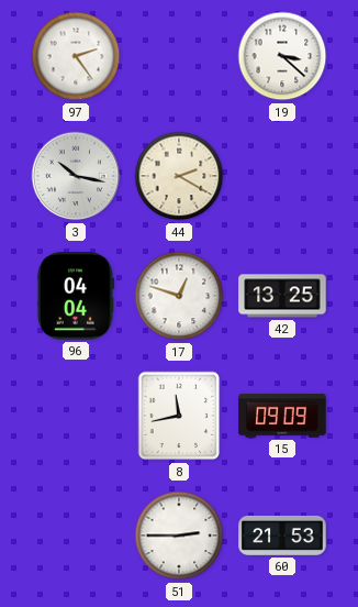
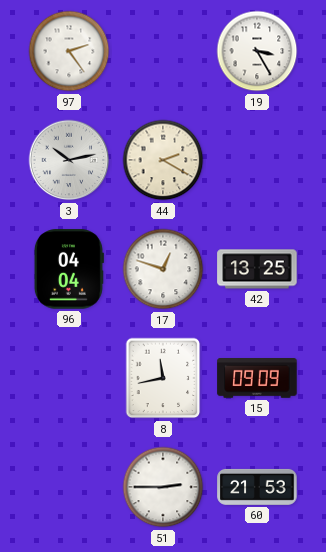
19: 3:22 -> 3:25 (257, 51)
3: 10:17 -> 10:13 (69, 160)
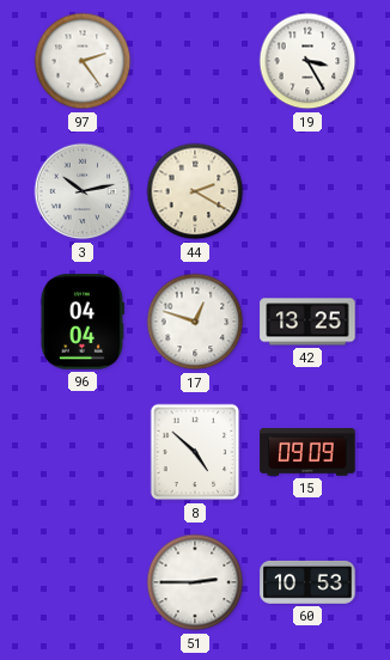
8: 11:43 -> 4:52 (195, 452)
60: 21:53 -> 10:53 (307, 582)
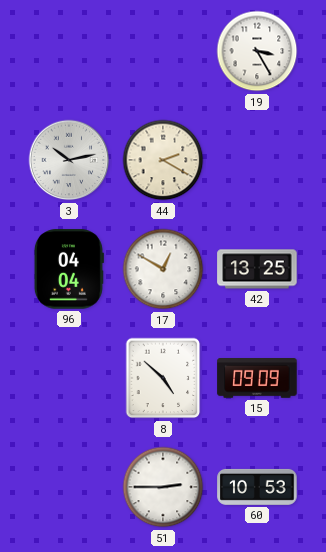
97: 2:24 -> none (83, 61)
17: 12:48 -> 12:50 (163, 269)
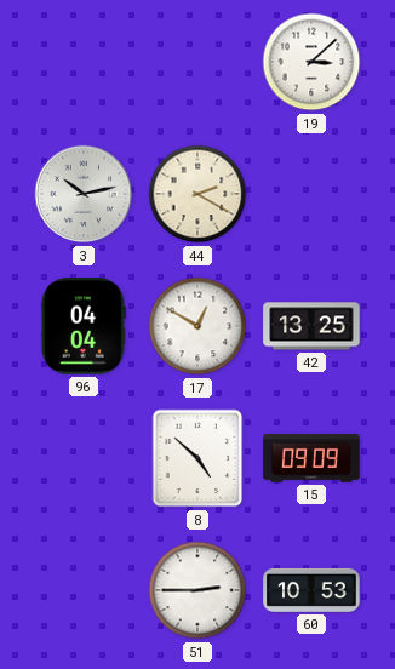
19: 3:25 -> 3:08 (311, 62)
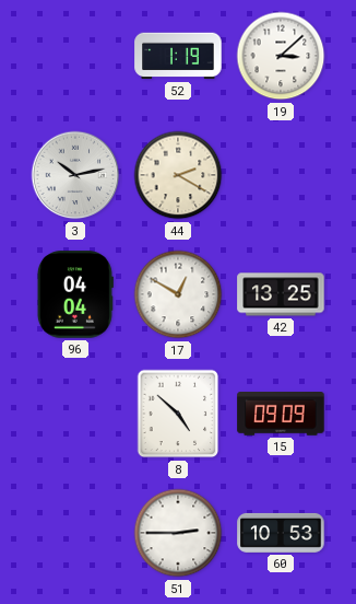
52: none -> 1:19 (178, 56)
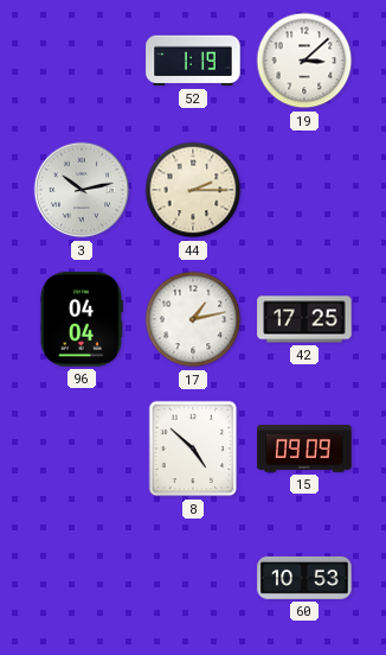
44: 2:20 -> 2:15 (193, 190)
17: 12:50 -> 1:13 (193, 319)
42: 13:25 -> 17:25 (304, 319)
51: 2:45 -> none (178, 533)
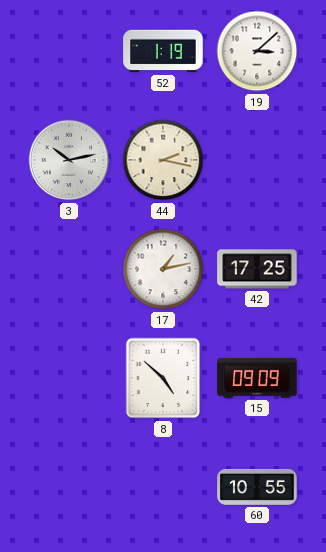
44: 2:15 -> 2:17 (163, 160)
96: 04:04 -> none (82, 319)
60: 10:53 -> 10:55 (257, 487)
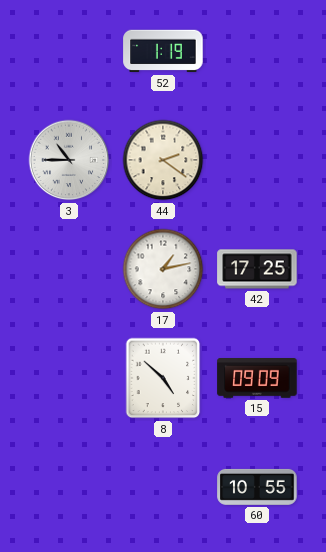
19: 3:08 -> none (257, 51)
3: 10:13 -> 10:45 (69, 160)
44: 2:17 -> 2:21 (163, 160)
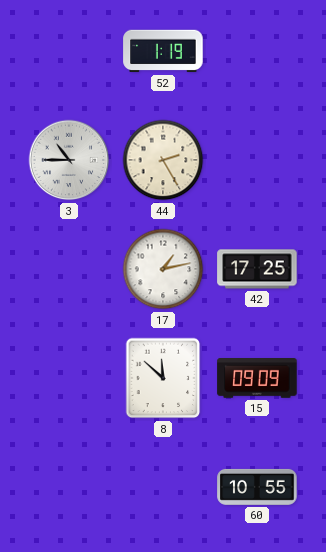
44: 2:21 -> 2:25 (163, 160)
8: 4:52 -> 11:52 (163, 378)
